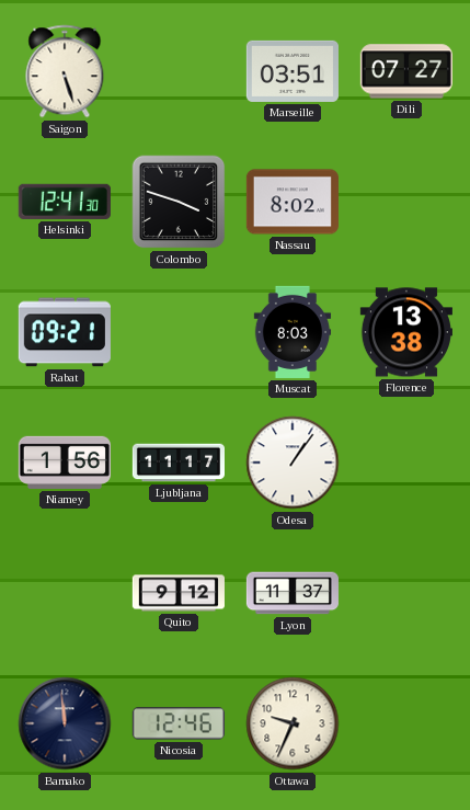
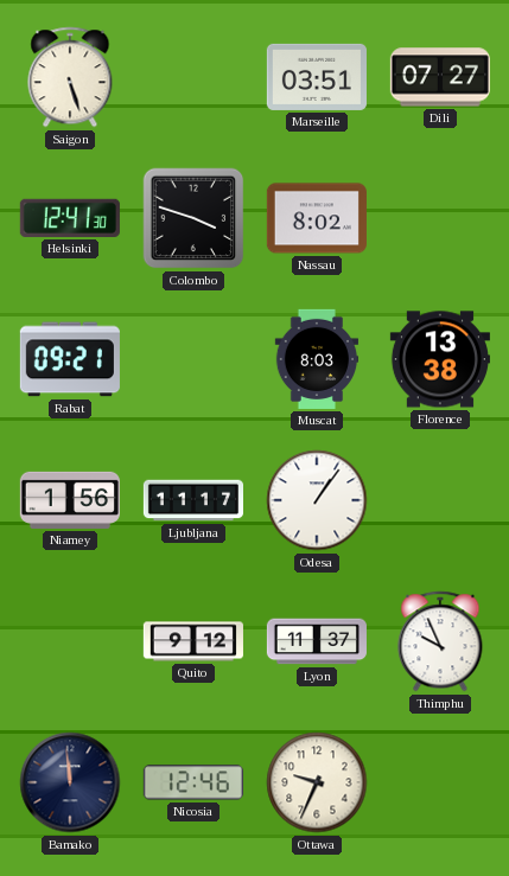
Thimphu: none -> 9:56 (440, 641)
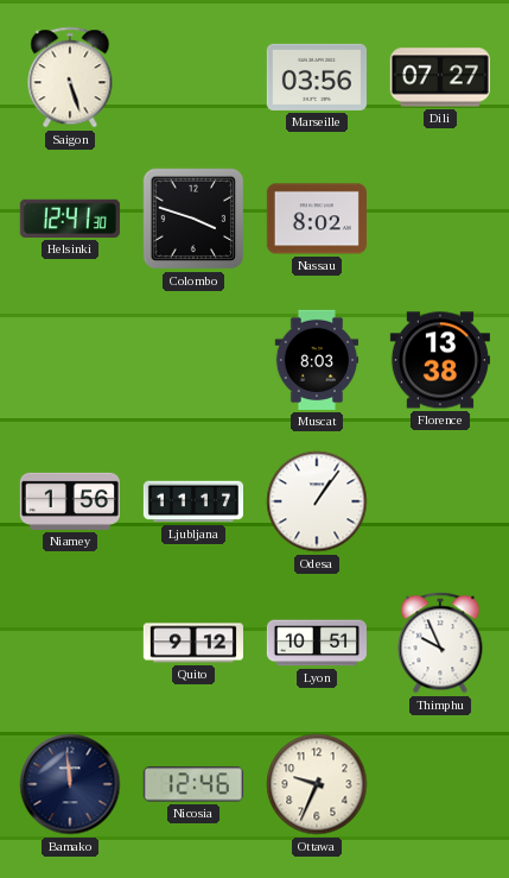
Marseille: 03:51 -> 03:56 (317, 77)
Rabat: 09:21 -> none (70, 359)
Lyon: 11:37 -> 10:51 (316, 643)
